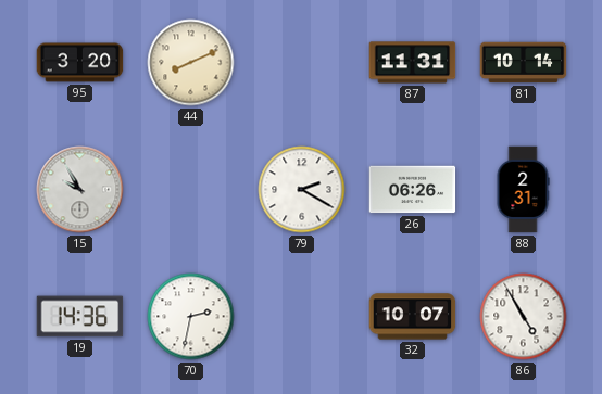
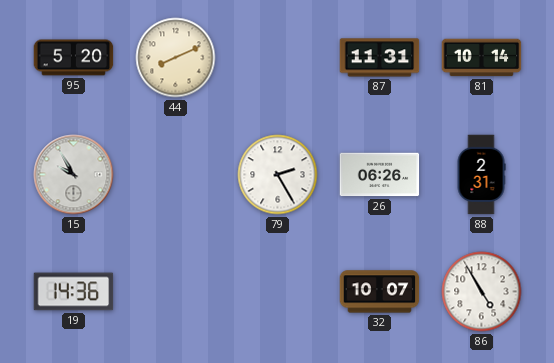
95: 3:20 -> 5:20 (74, 58)
79: 2:20 -> 2:25 (278, 175)
70: 2:32 -> none (191, 317)
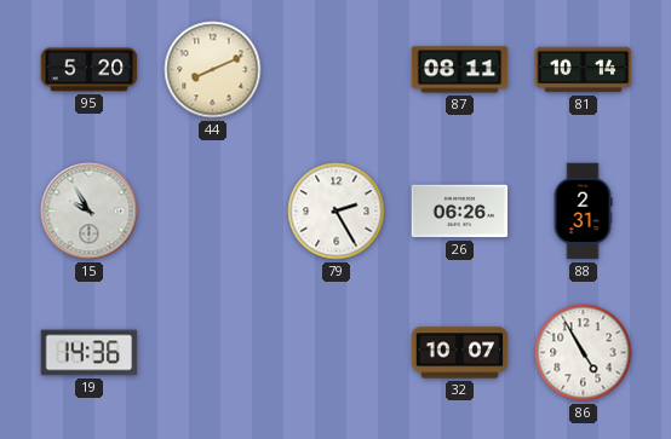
87: 11:31 -> 08:11 (460, 70)
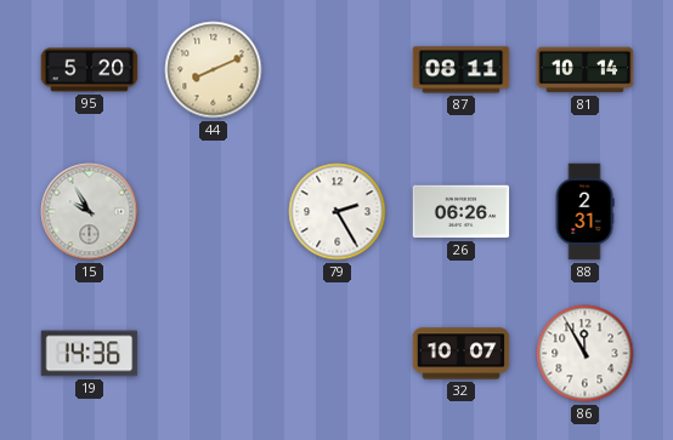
86: 4:55 -> 11:55 (586, 354)
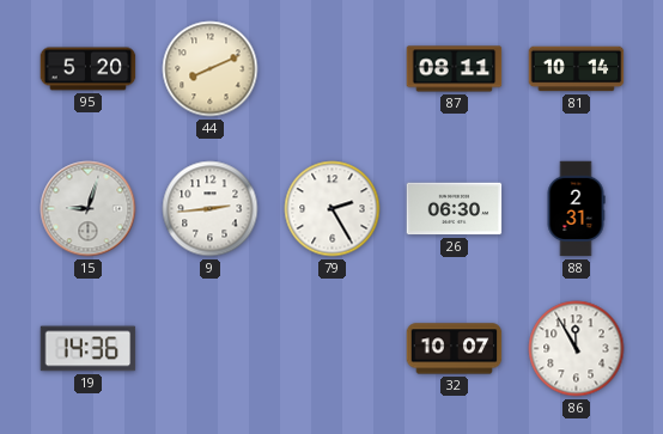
15: 9:55 -> 9:03 (89, 209)
9: none -> 2:44 (211, 209)
26: 06:26 -> 06:30 (455, 209)
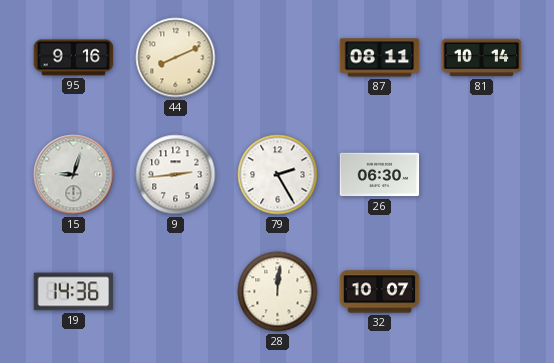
95: 5:20 -> 9:16 (74, 58)
88: 2:31 -> none (576, 209)
28: none -> 12:01 (278, 292)
86: 11:55 -> none (577, 349)
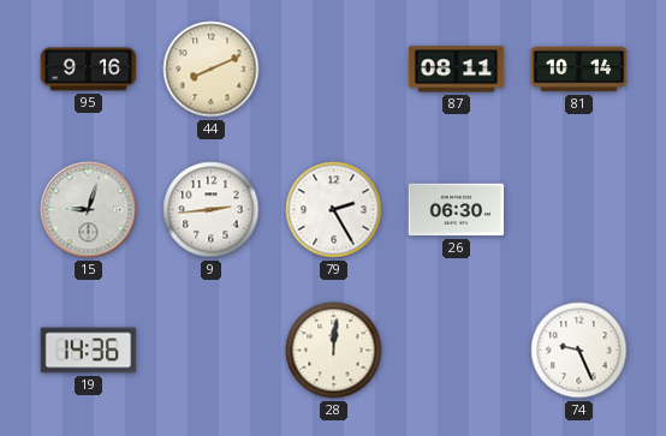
32: 10:07 -> none (380, 292)
74: none -> 9:26 (579, 351)
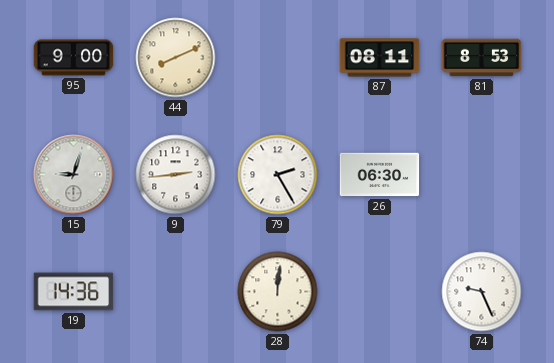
95: 9:16 -> 9:00 (74, 58)
81: 10:14 -> 8:53 (482, 58)
